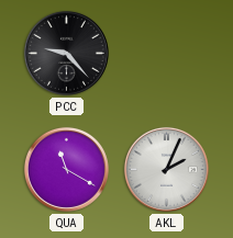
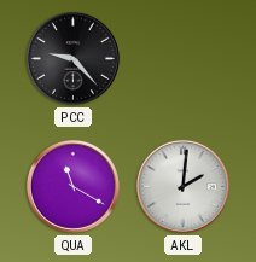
AKL: 2:04 -> 2:01 (182, 186)
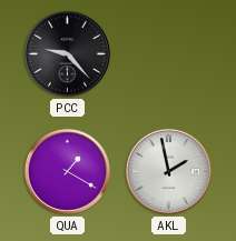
QUA: 11:20 -> 1:20 (67, 171)
AKL: 2:01 -> 1:58 (168, 171)
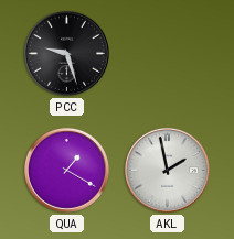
PCC: 9:23 -> 9:27 (66, 53)
